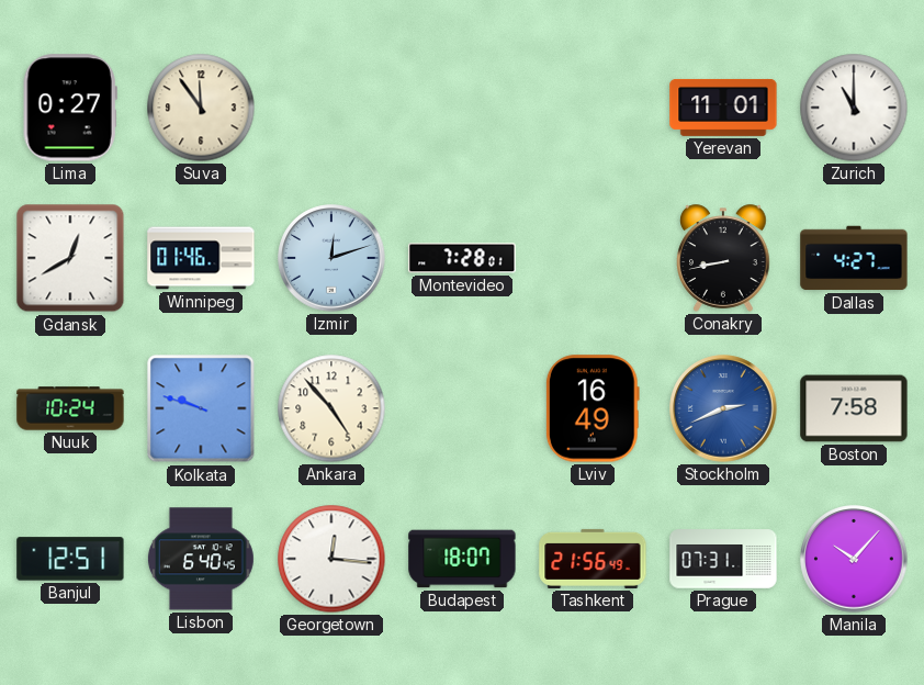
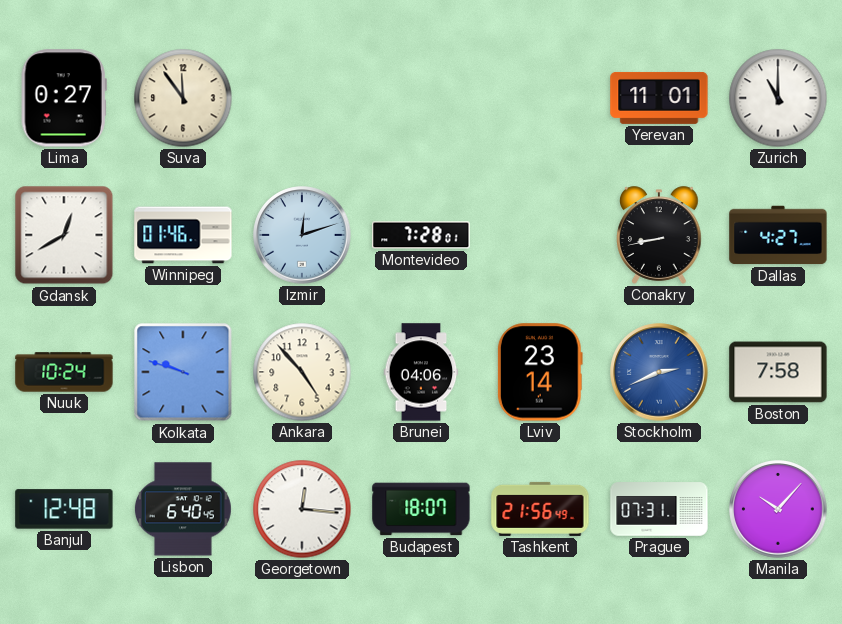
Brunei: none -> 04:06 (421, 372)
Lviv: 16:49 -> 23:14 (540, 372)
Banjul: 12:51 -> 12:48 (64, 509)
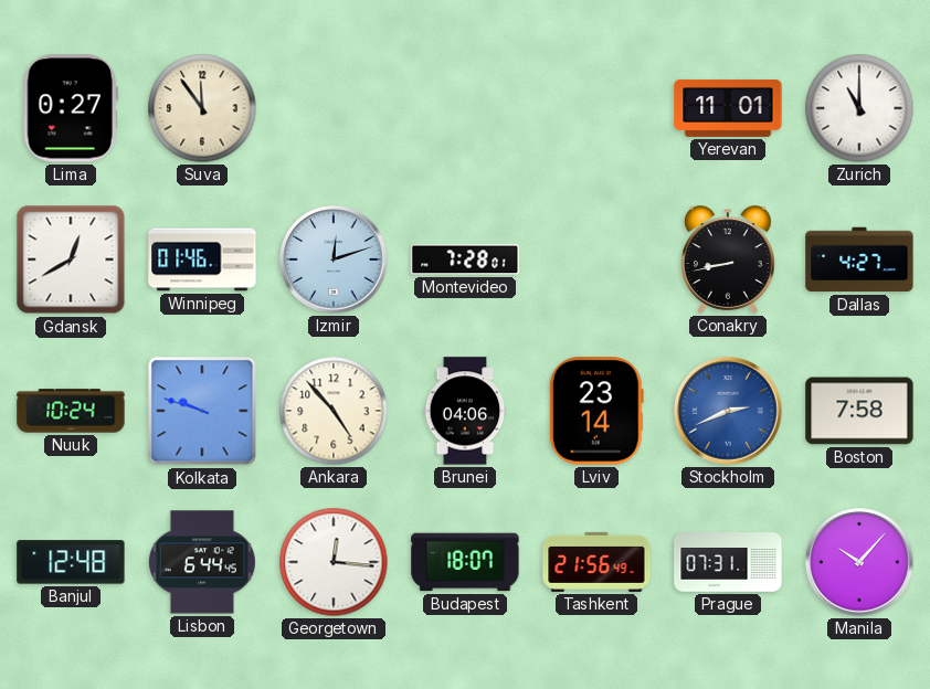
Lisbon: 6:40 -> 6:44 (202, 562)
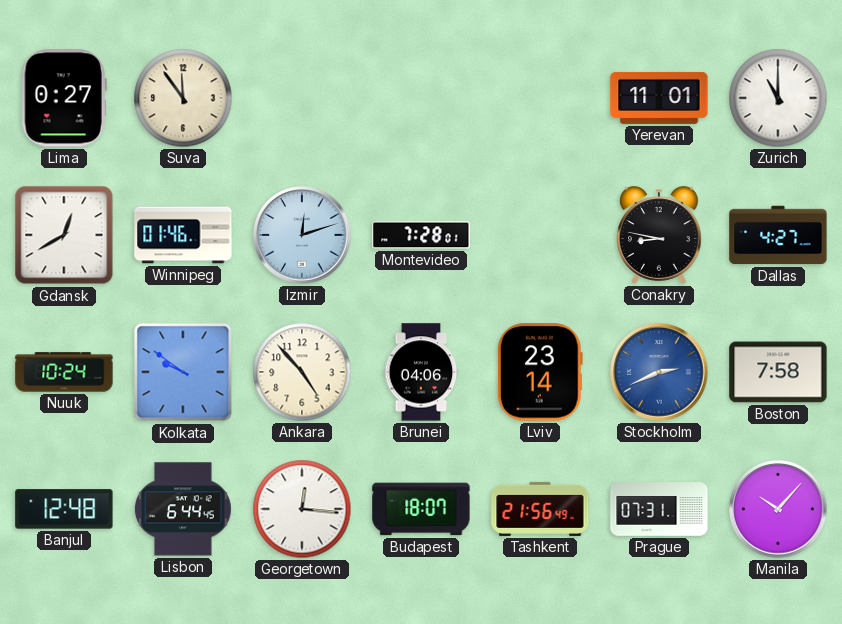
Conakry: 8:43 -> 8:47 (659, 235)
Kolkata: 9:48 -> 9:51 (183, 372)
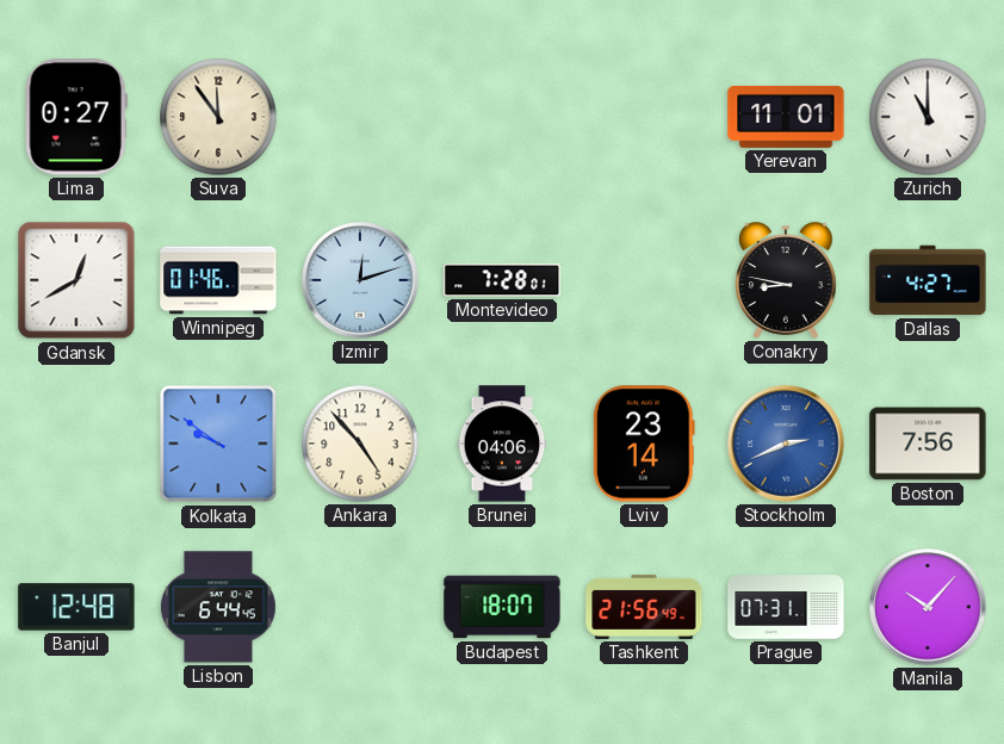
Nuuk: 10:24 -> none (64, 372)
Boston: 7:58 -> 7:56 (928, 444)
Georgetown: 12:16 -> none (302, 509)
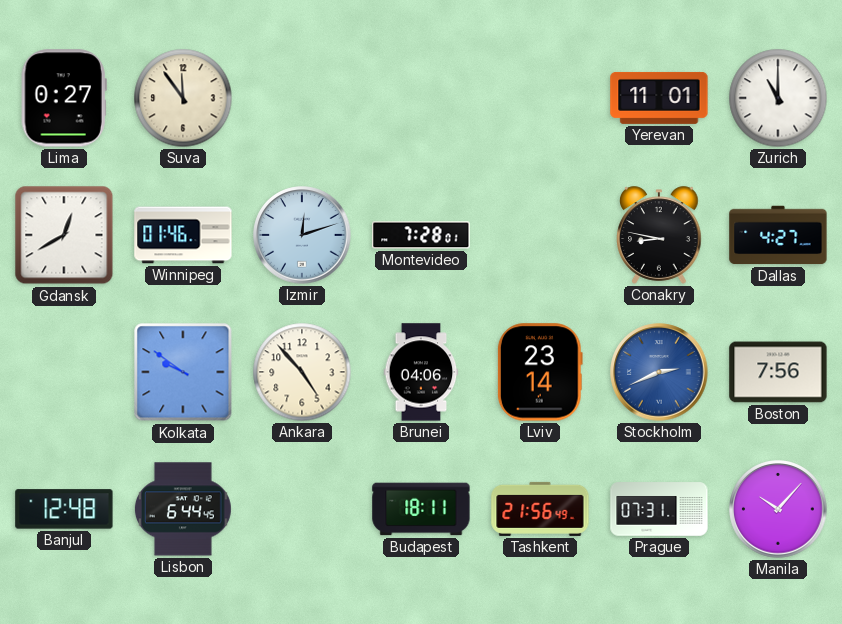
Budapest: 18:07 -> 18:11 (421, 509)
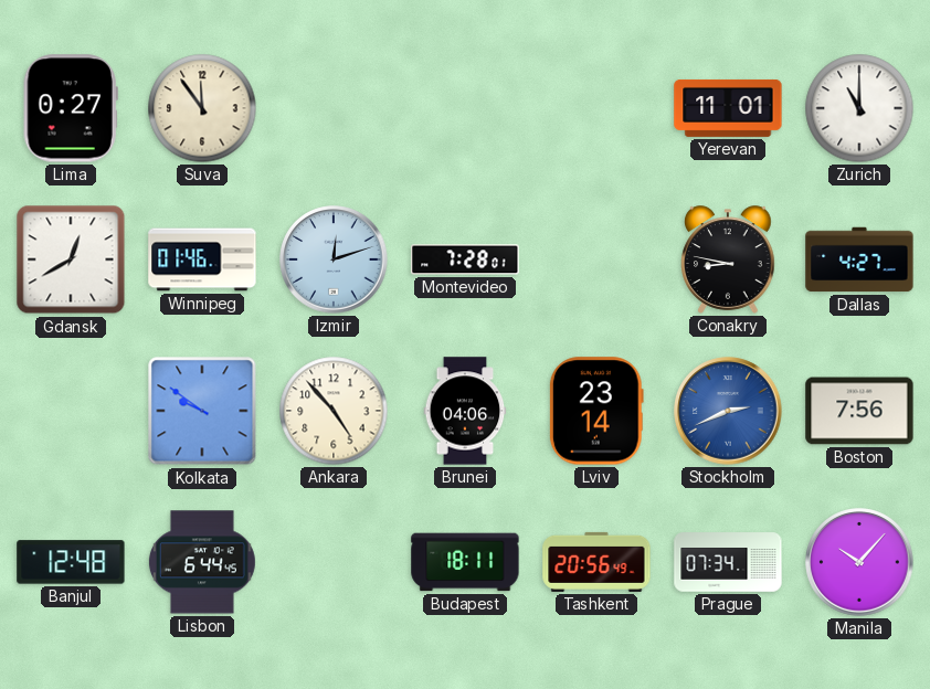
Tashkent: 21:56 -> 20:56 (596, 562)
Prague: 07:31 -> 07:34 (728, 562)
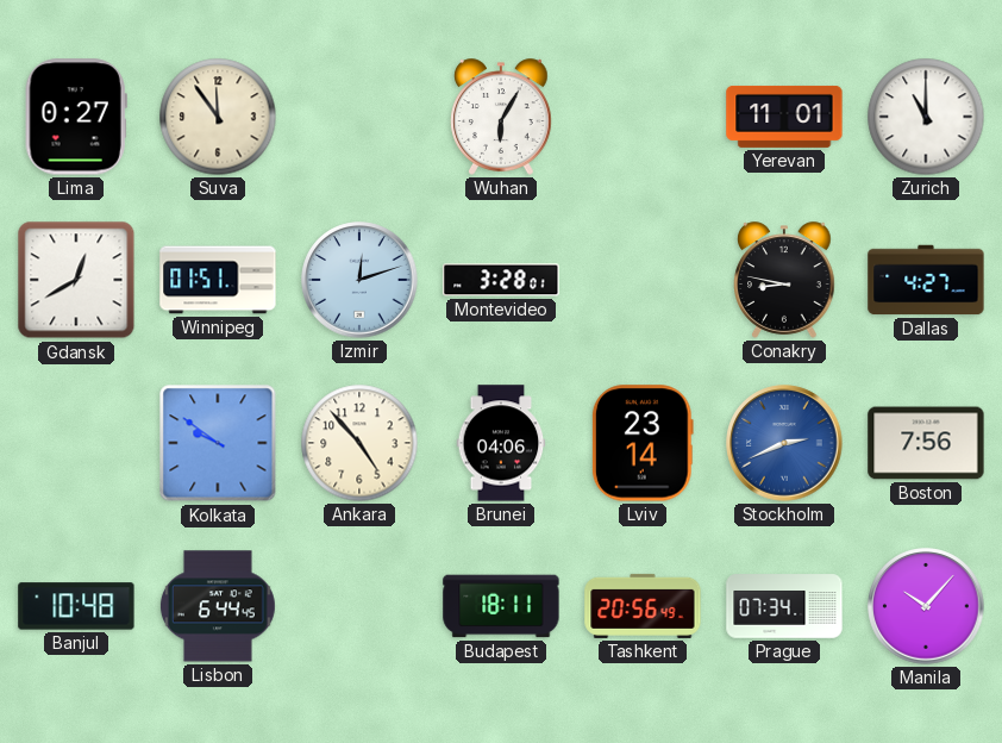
Wuhan: none -> 6:05 (501, 117)
Winnipeg: 01:46 -> 01:51 (218, 280)
Montevideo: 7:28 -> 3:28 (501, 280)
Banjul: 12:48 -> 10:48 (76, 606)
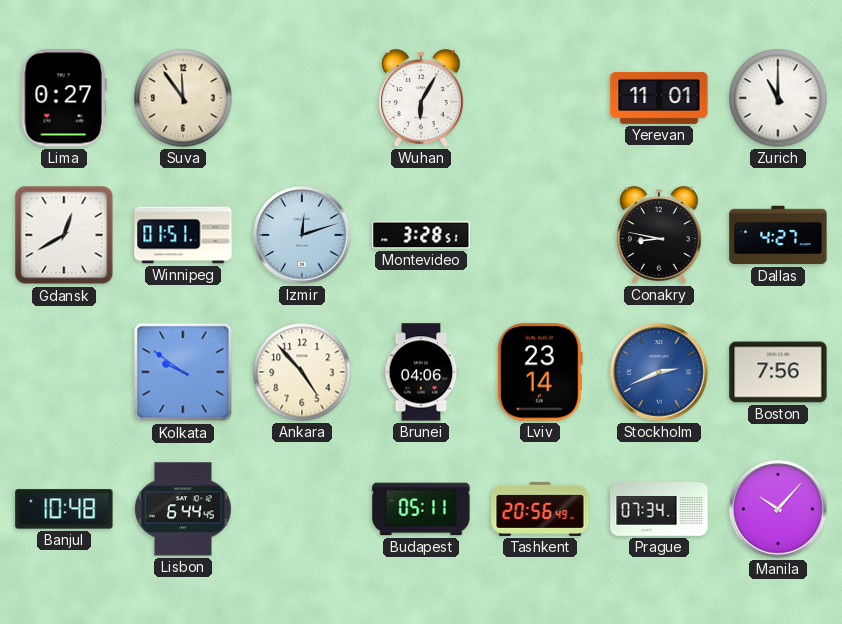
Montevideo: 3:28:01 -> 3:28:51 (421, 235)
Budapest: 18:11 -> 05:11 (421, 509)
